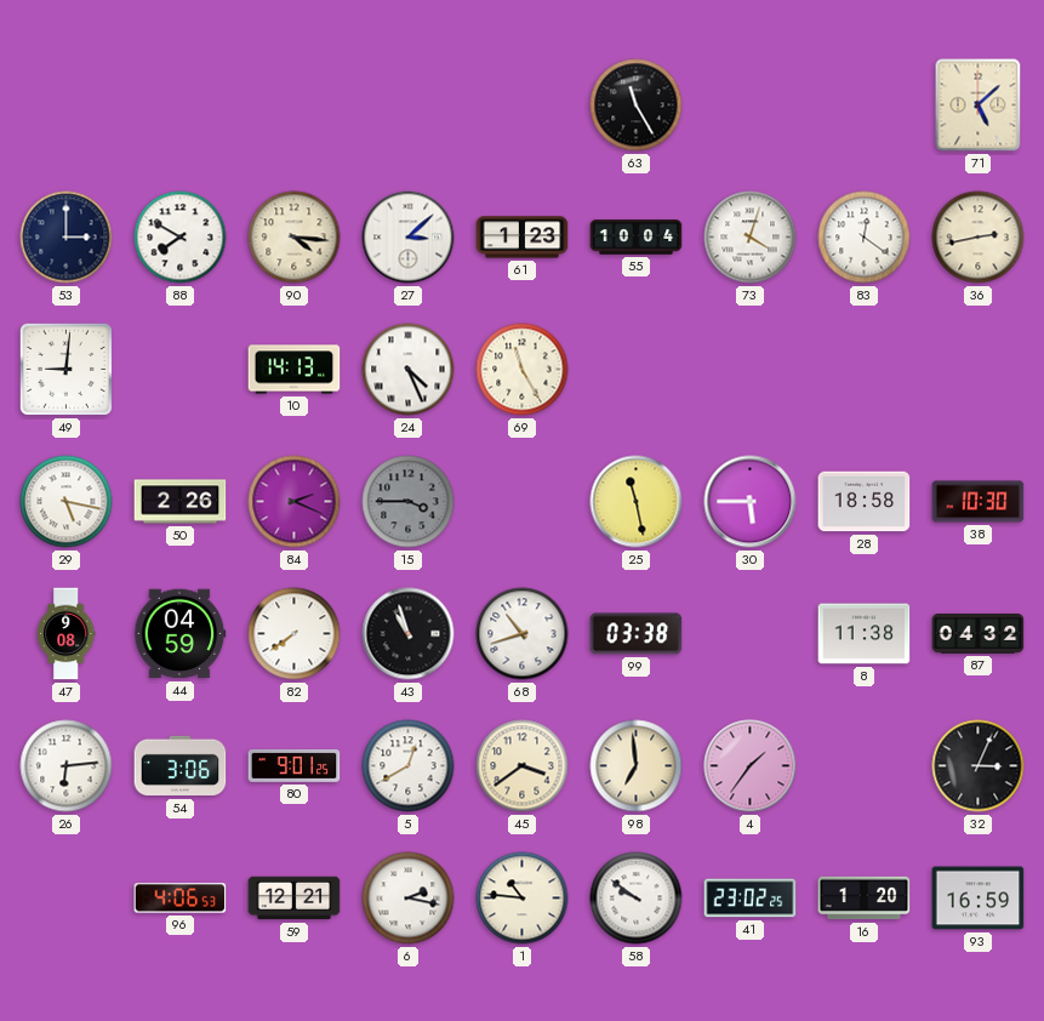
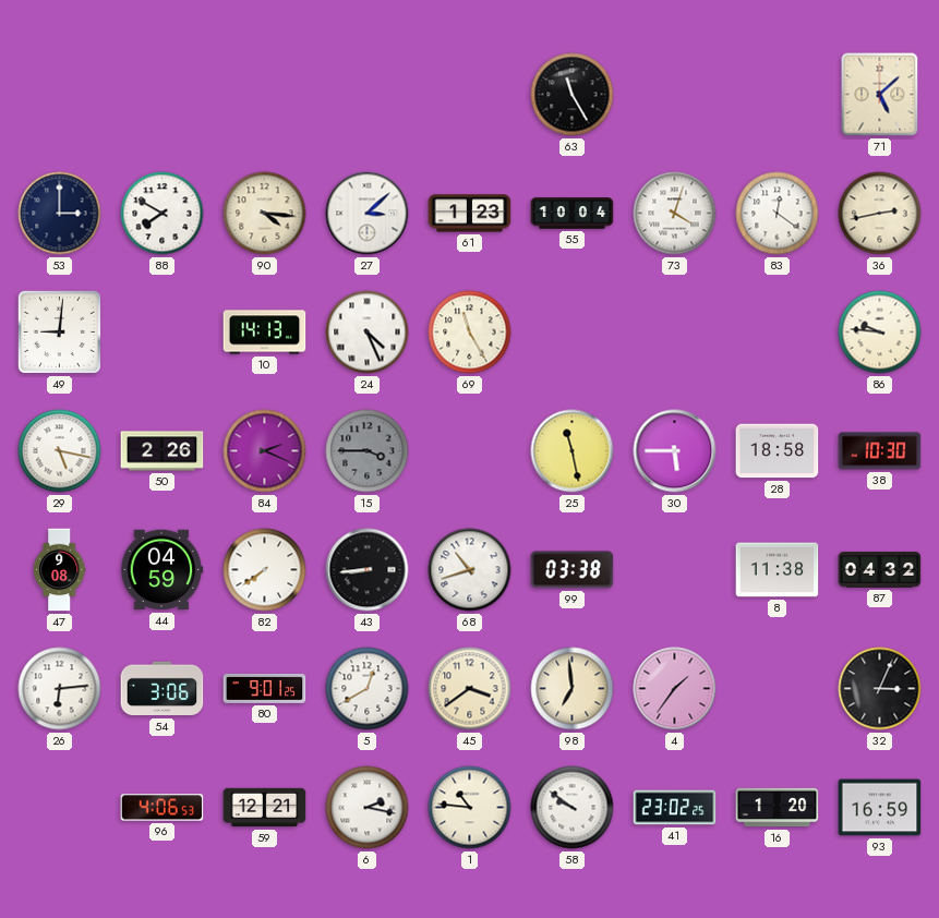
86: none -> 9:46 (880, 333)
43: 10:57 -> 8:44 (368, 570)
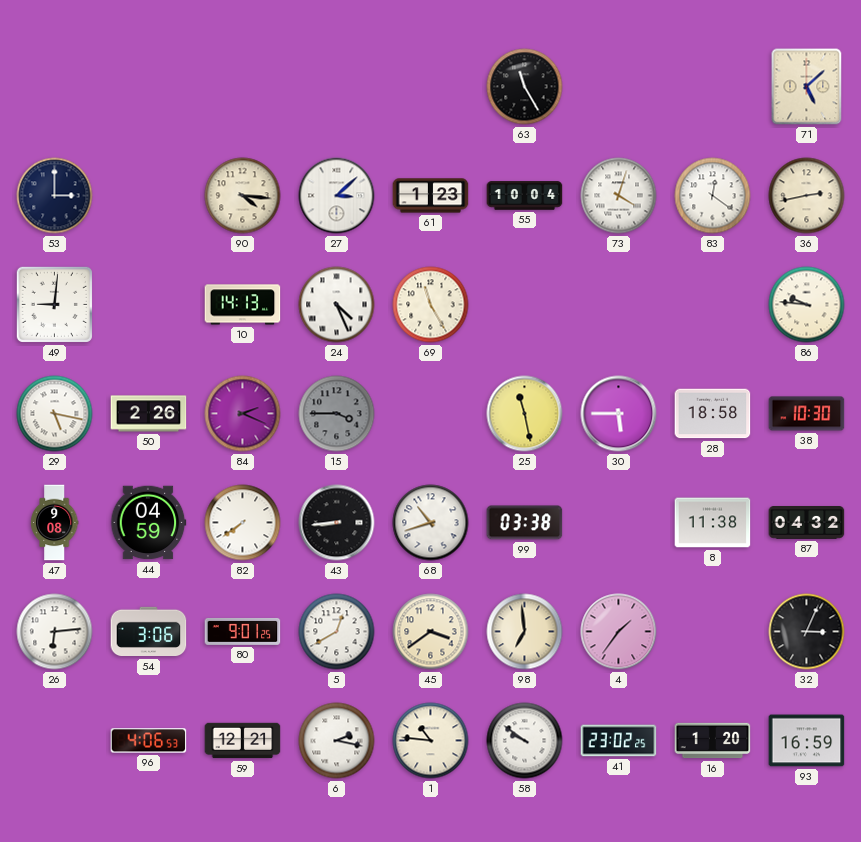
88: 7:50 -> none (162, 214)
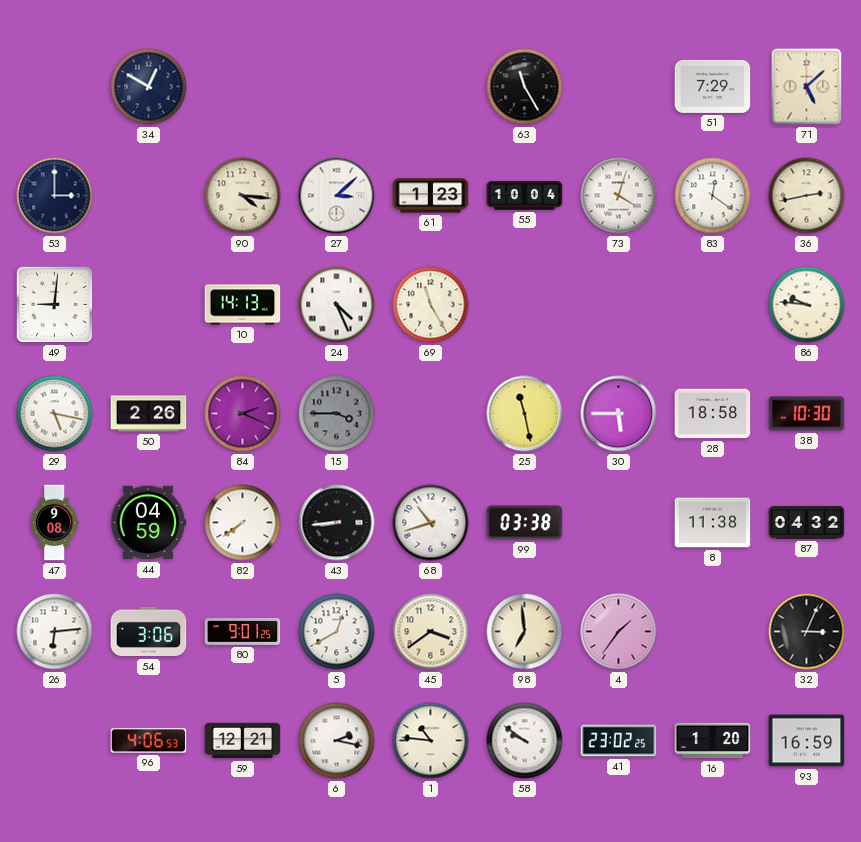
34: none -> 12:50 (149, 87)
51: none -> 7:29 (713, 86)
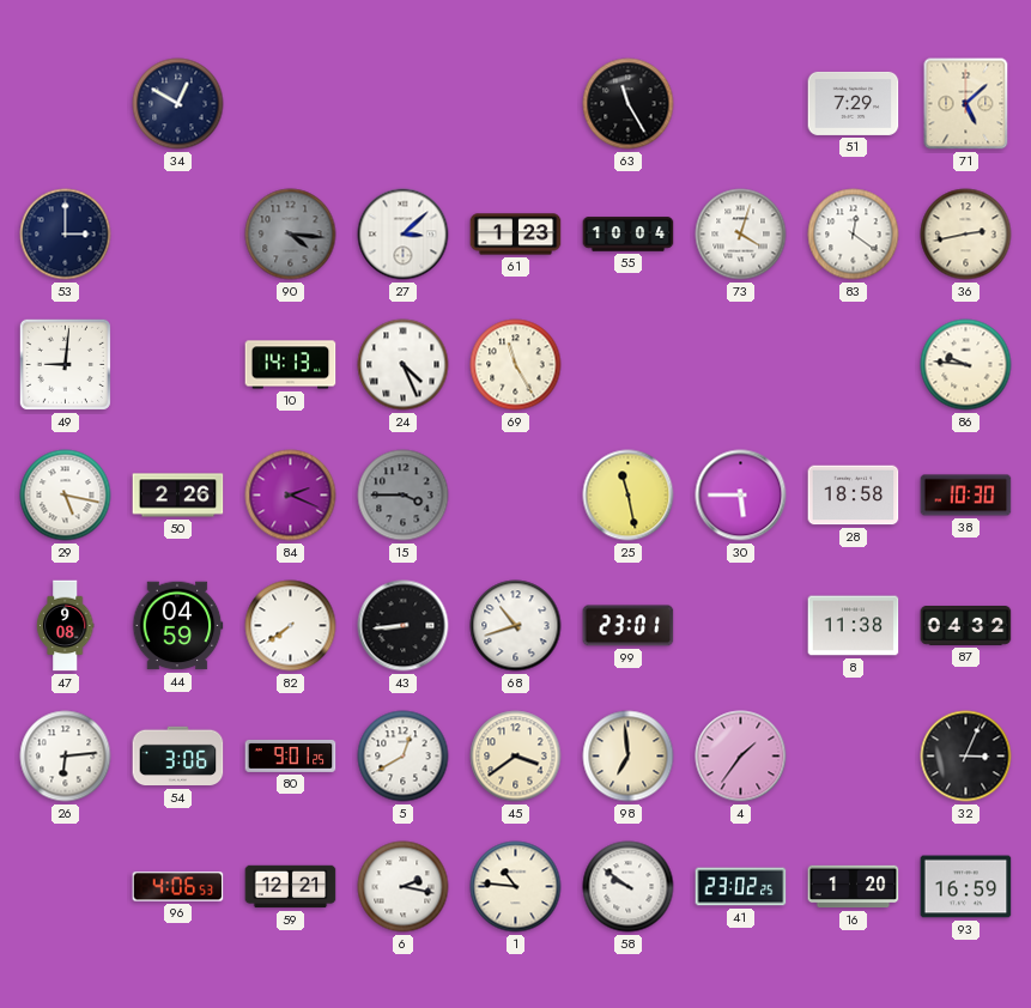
90 dial: cream -> grey (291, 235)
99: 03:38 -> 23:01 (629, 626)
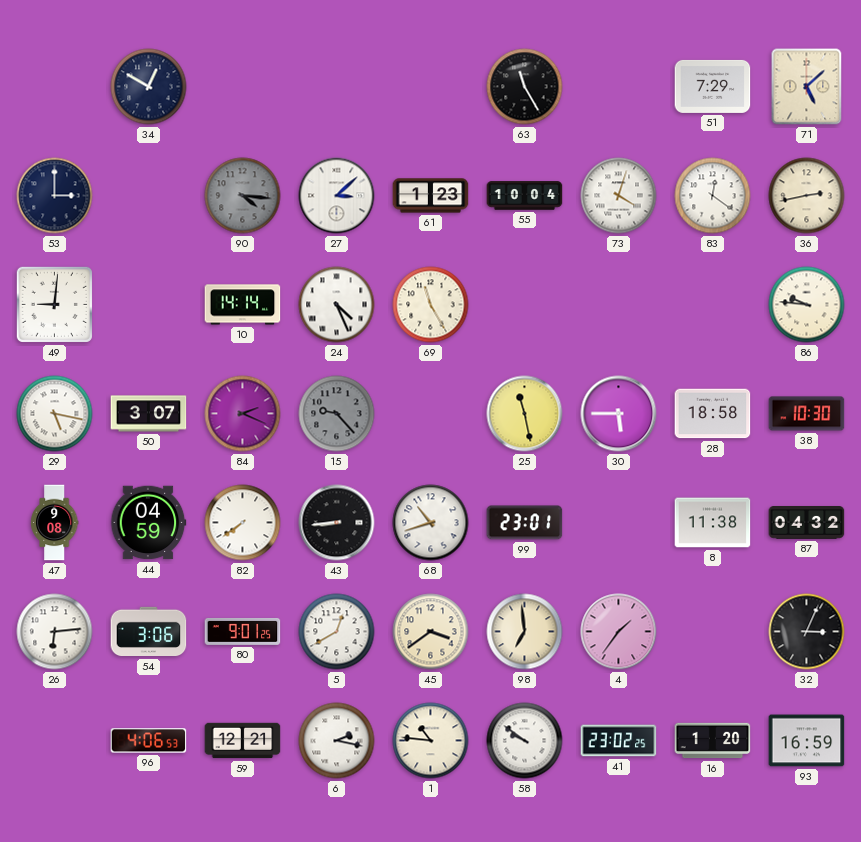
10: 14:13 -> 14:14 (243, 305)
50: 2:26 -> 3:07 (149, 414)
15: 3:45 -> 9:23 (337, 414)
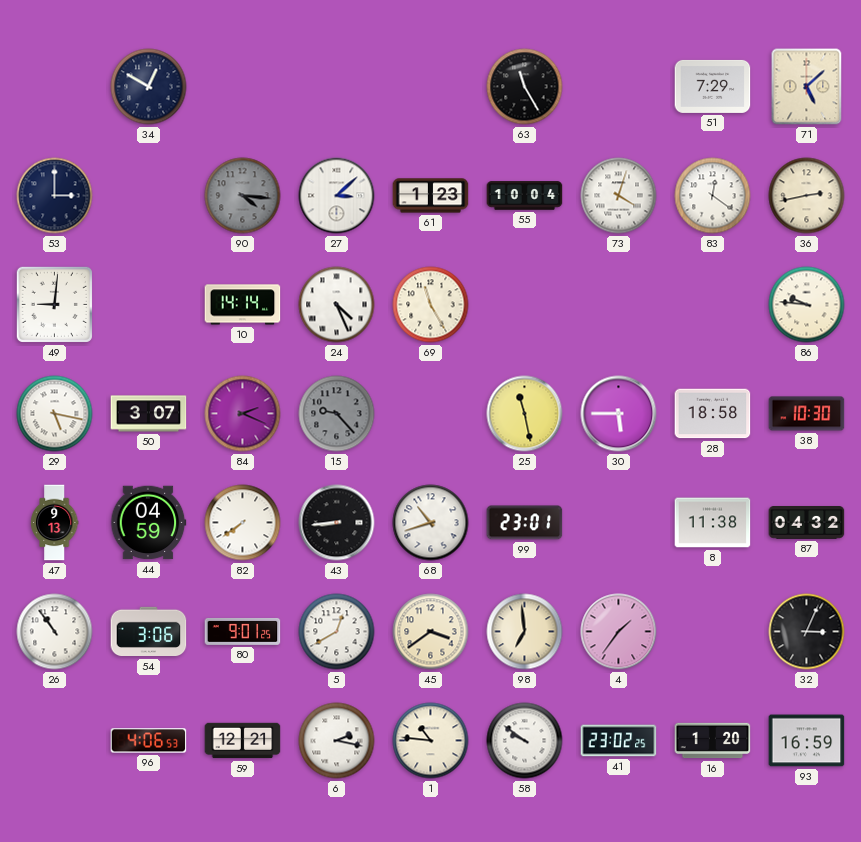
47: 9:08 -> 9:13 (54, 523)
26: 6:14 -> 10:54 (55, 632)
